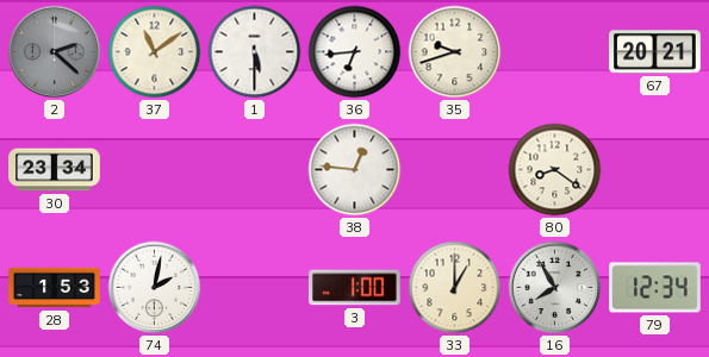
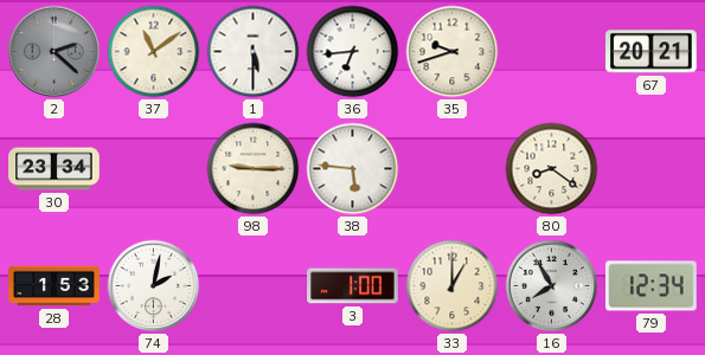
98: none -> 9:15 (254, 169)
38: 12:46 -> 5:46 (353, 169)
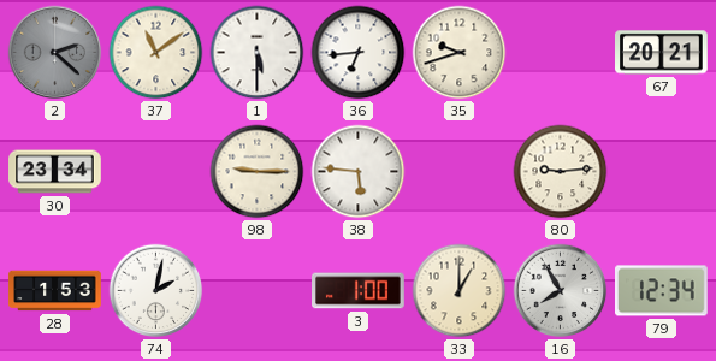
80: 8:21 -> 9:14 (561, 172)
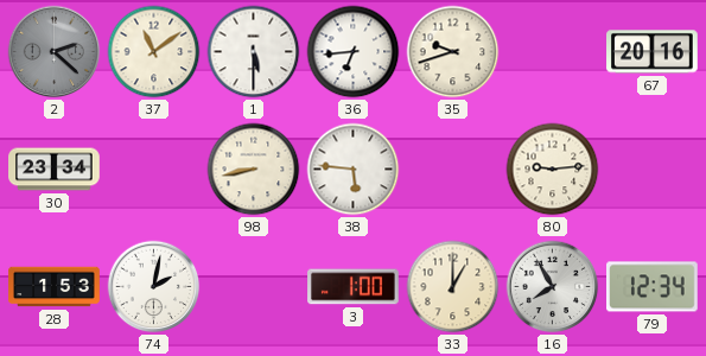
67: 20:21 -> 20:16 (653, 52)
98: 9:15 -> 8:43 (254, 170)
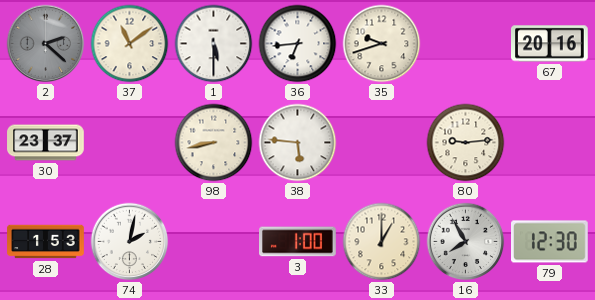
30: 23:34 -> 23:37 (46, 143)
79: 12:34 -> 12:30 (550, 242)
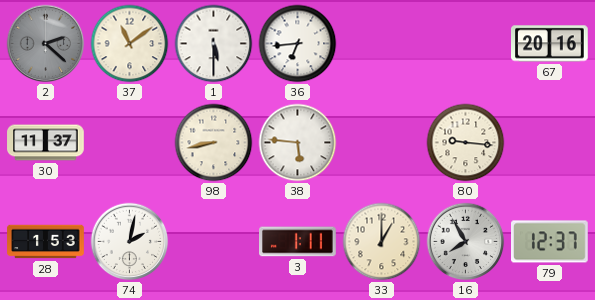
35: 9:42 -> none (382, 44)
30: 23:37 -> 11:37 (46, 143)
80: 9:14 -> 9:16 (466, 143)
3: 1:00 -> 1:11 (298, 242)
79: 12:30 -> 12:37 (550, 242)
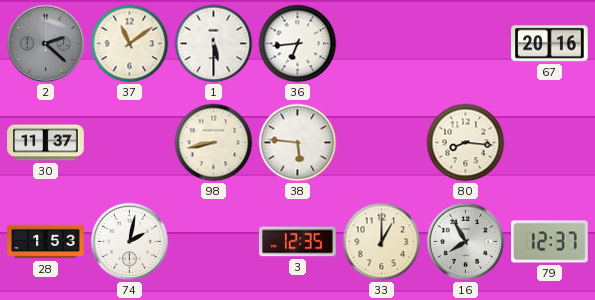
80: 9:16 -> 8:16 (466, 143)
3: 1:11 -> 12:35 (298, 242)
